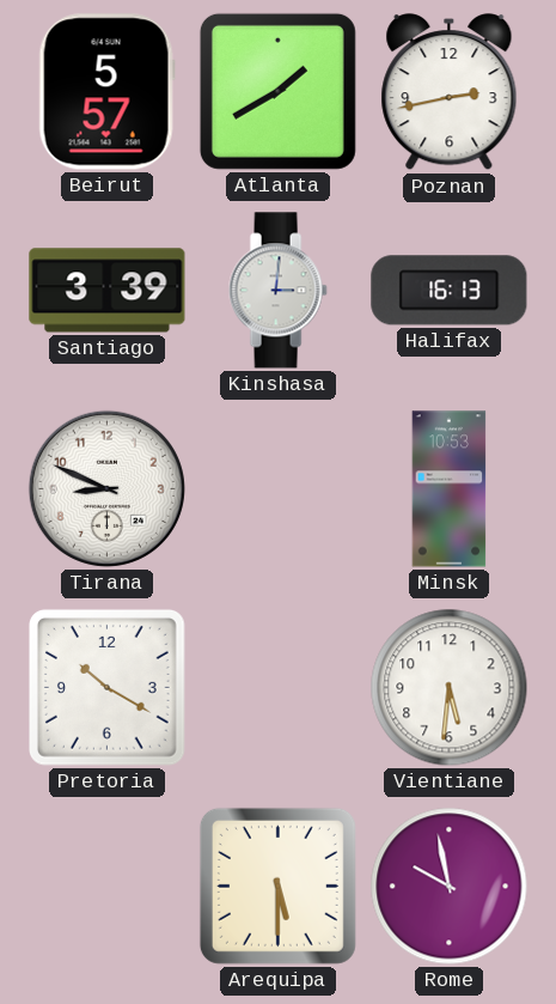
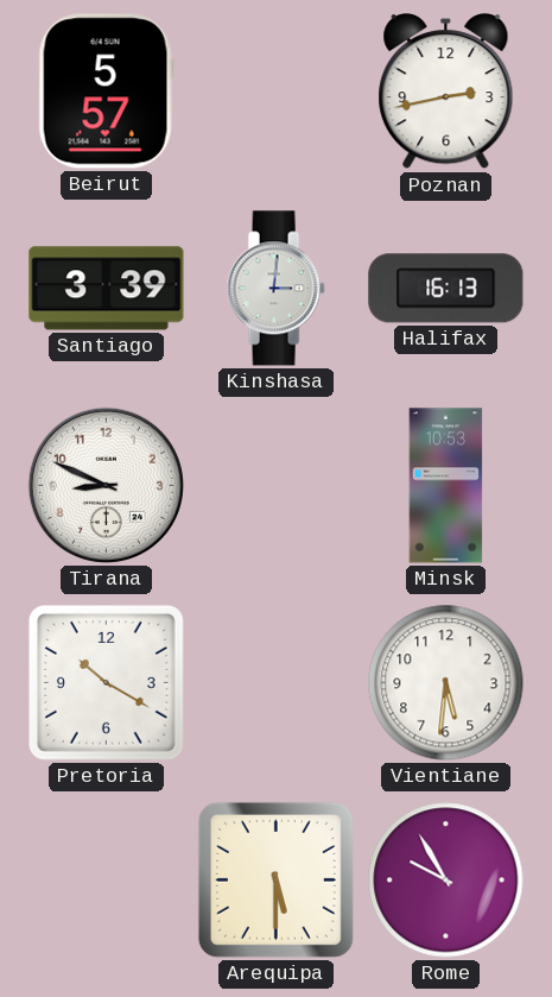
Atlanta: 1:40 -> none (277, 91)
Rome: 9:58 -> 9:55 (446, 881)
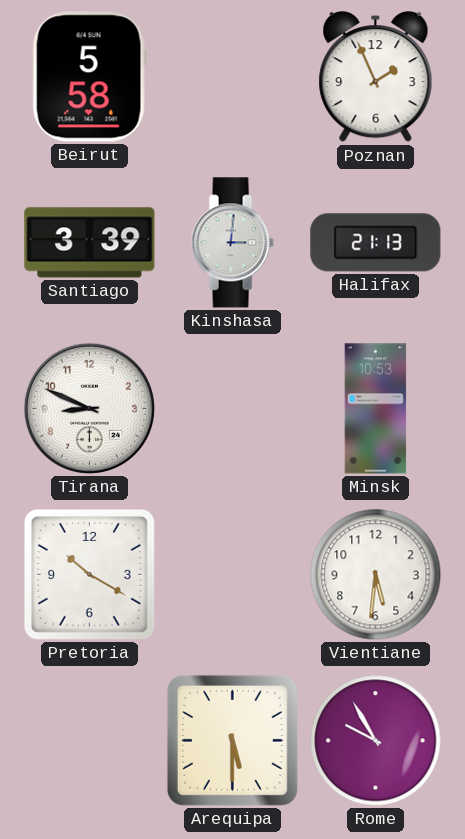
Beirut: 5:57 -> 5:58 (89, 77)
Poznan: 2:43 -> 1:56 (376, 77)
Halifax: 16:13 -> 21:13 (376, 243)
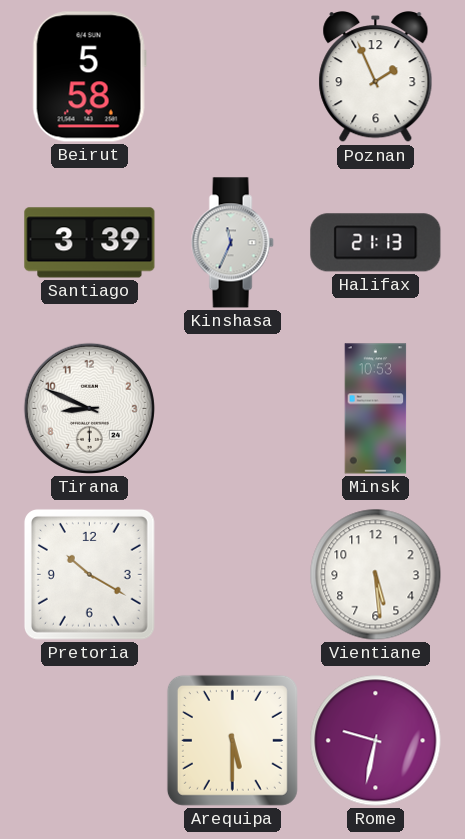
Kinshasa: 3:01 -> 11:34 (232, 243)
Vientiane: 5:31 -> 5:29 (376, 575)
Rome: 9:55 -> 9:32 (376, 741)
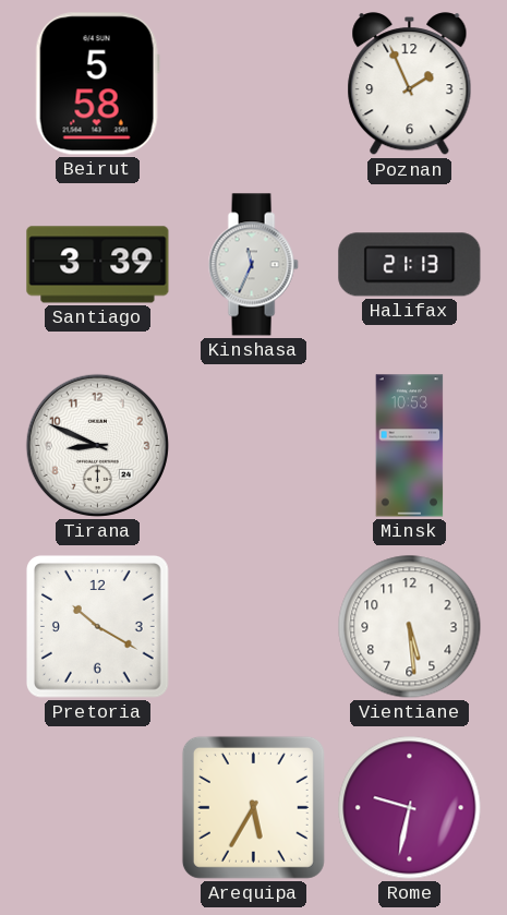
Arequipa: 5:30 -> 5:35 (253, 807)
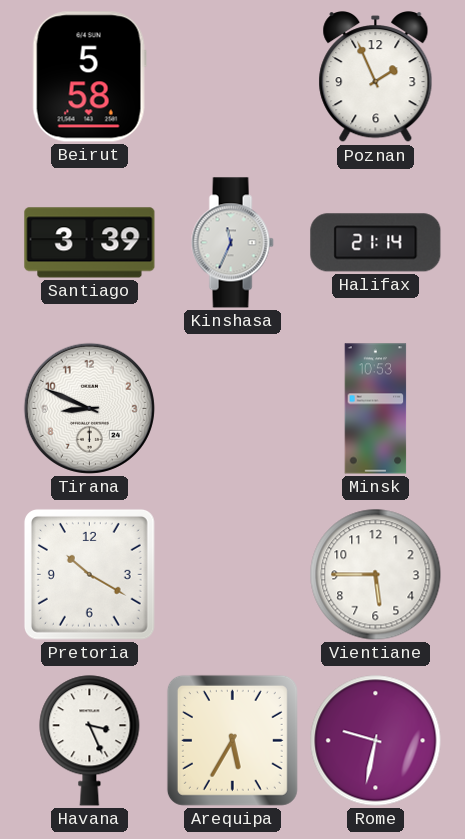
Halifax: 21:13 -> 21:14 (376, 243)
Vientiane: 5:29 -> 5:45 (376, 575)
Havana: none -> 3:26 (90, 741)
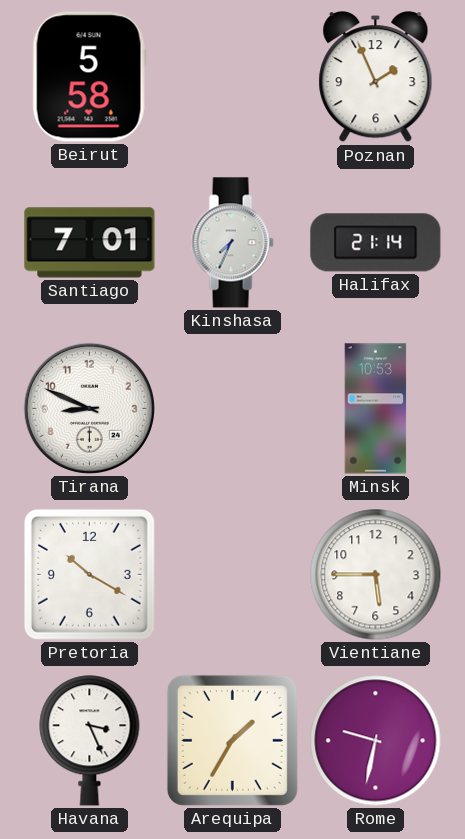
Santiago: 3:39 -> 7:01 (90, 243)
Kinshasa: 11:34 -> 7:34 (232, 243)
Arequipa: 5:35 -> 1:35 (232, 740)
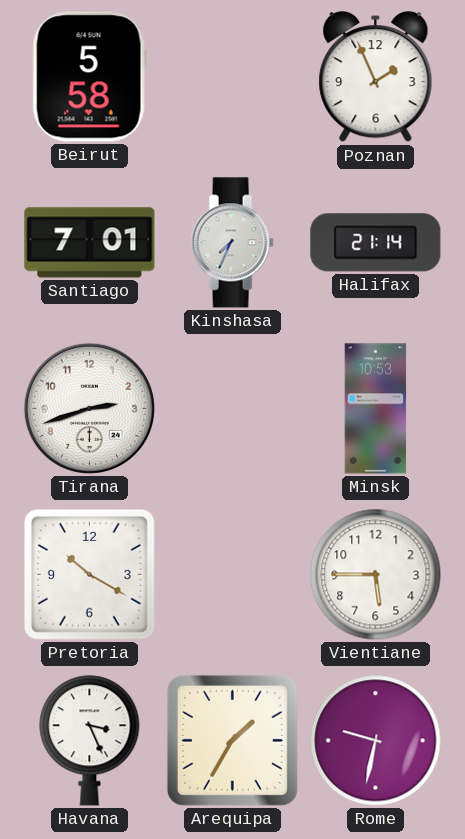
Tirana: 8:49 -> 2:42 (89, 408)
